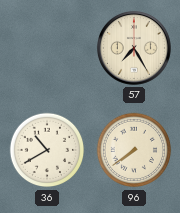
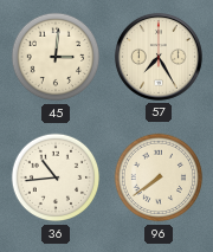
45: none -> 3:01 (56, 57)
36: 10:40 -> 10:44 (56, 177)
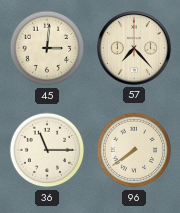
57: 7:25 -> 7:23 (134, 48)
36: 10:44 -> 11:15 (47, 150)
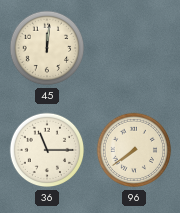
45: 3:01 -> 12:01 (47, 48)
57: 7:23 -> none (134, 48)
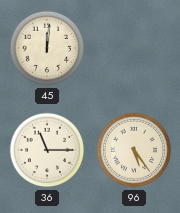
96: 7:39 -> 5:24 (134, 150)
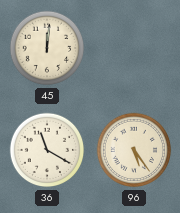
36: 11:15 -> 11:20 (47, 150)
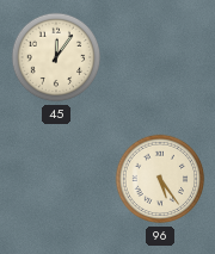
45: 12:01 -> 12:06 (56, 57)
36: 11:20 -> none (47, 150)
